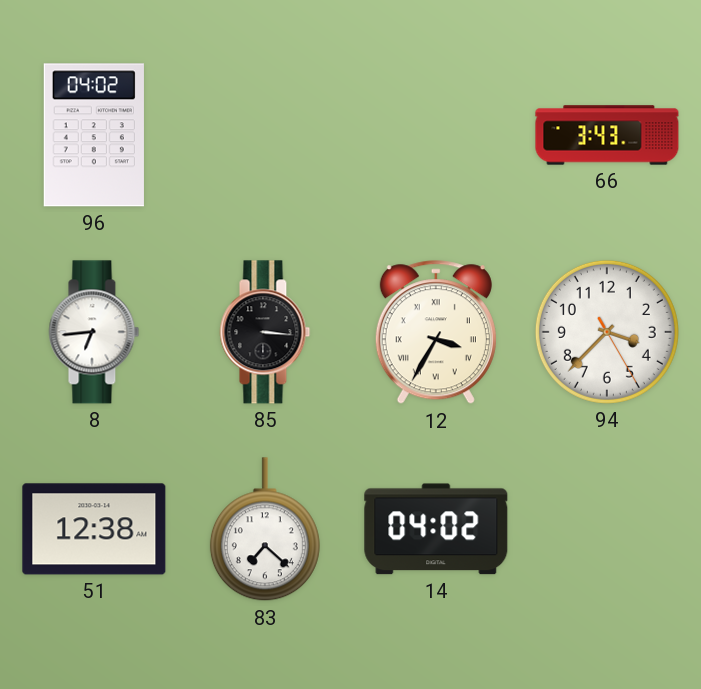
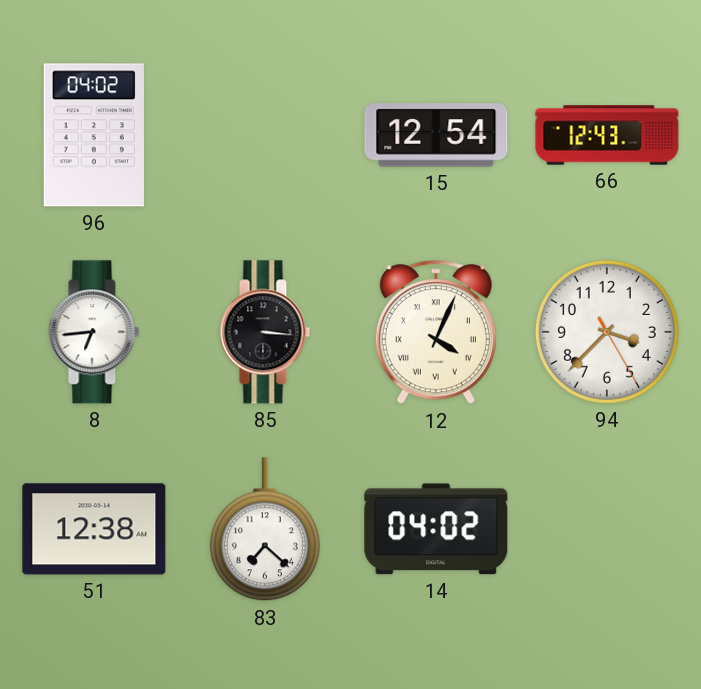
15: none -> 12:54 (436, 135)
66: 3:43 -> 12:43 (607, 135)
12: 3:35 -> 4:04 (436, 333)
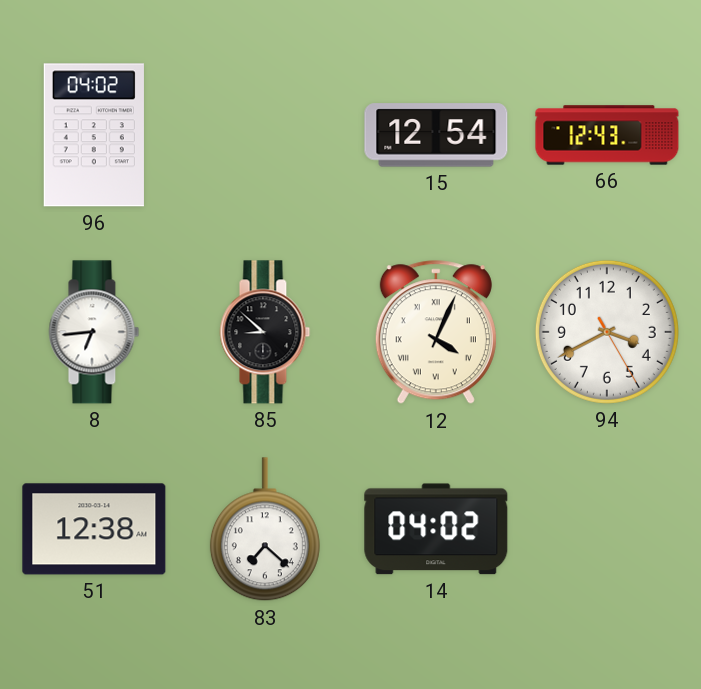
85: 3:16 -> 8:52 (265, 332)
94: 3:37 -> 3:40 (607, 332)
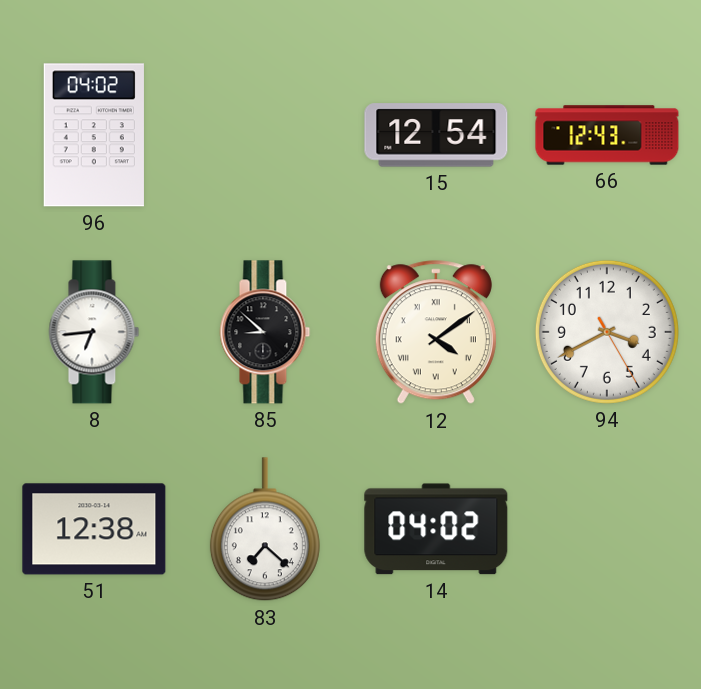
12: 4:04 -> 4:09 (436, 333)
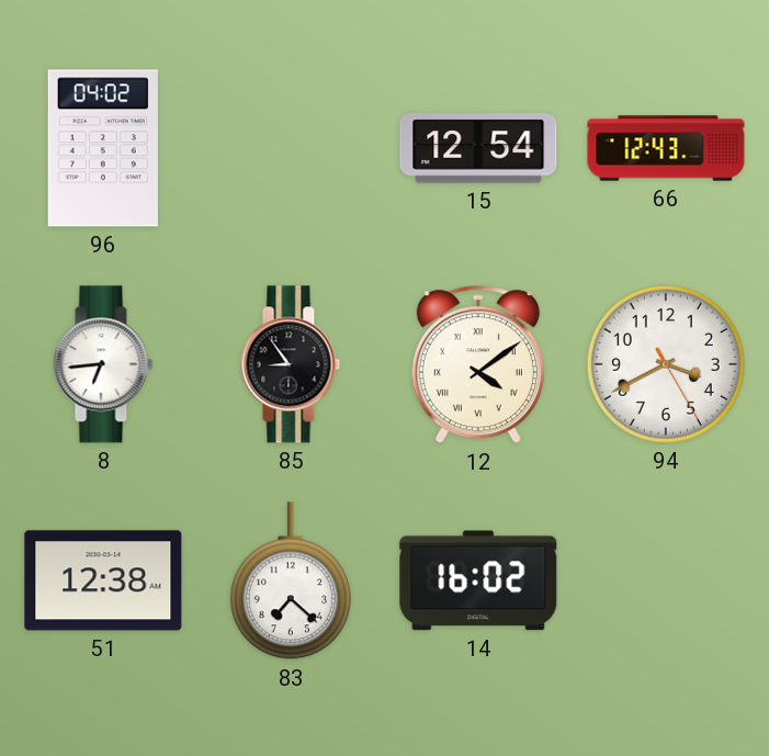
85: 8:52 -> 8:54 (291, 364)
14: 04:02 -> 16:02 (478, 580)
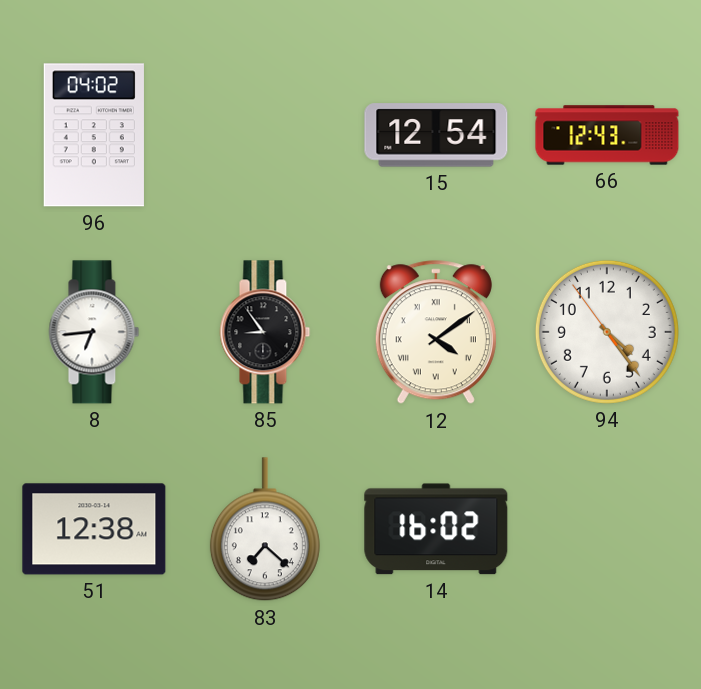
94: 3:40 -> 4:23 (607, 332)
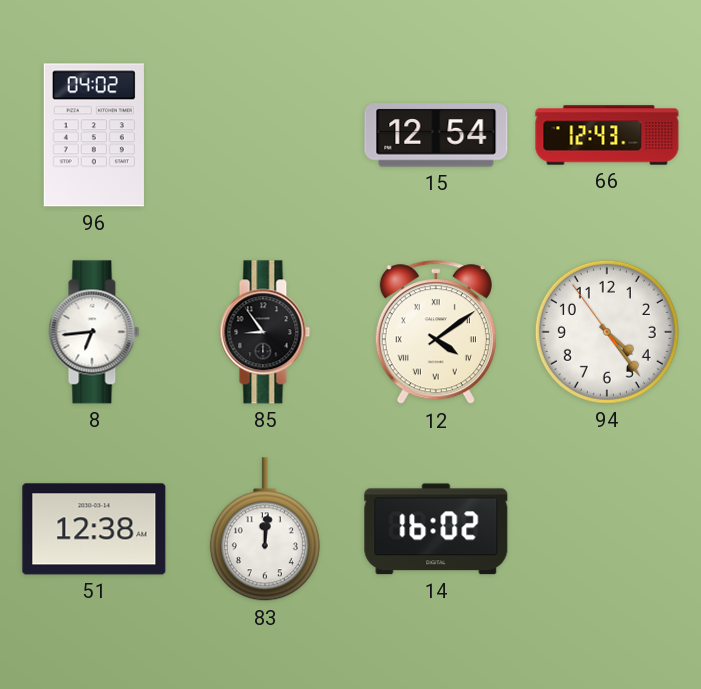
83: 7:22 -> 12:01 (265, 530)
